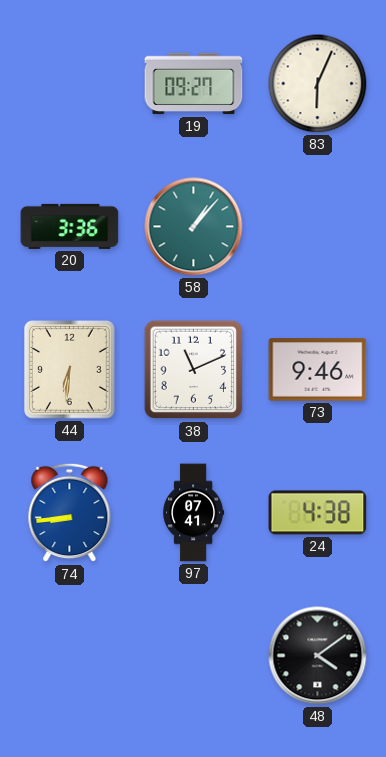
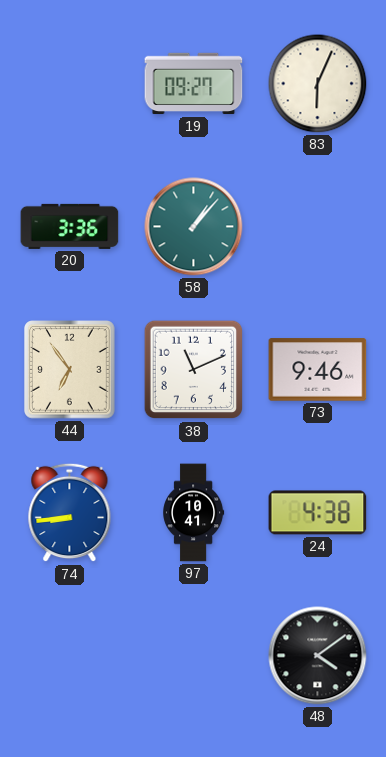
44: 6:31 -> 6:54 (70, 370)
97: 07:41 -> 10:41 (194, 513)
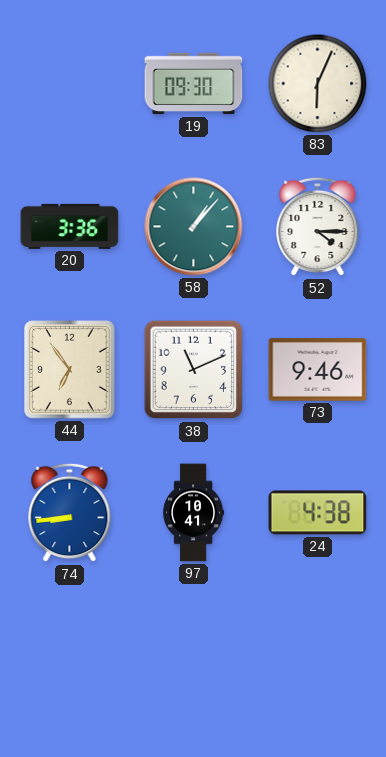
19: 09:27 -> 09:30 (194, 84)
52: none -> 4:15 (318, 227)
48: 4:09 -> none (318, 656)
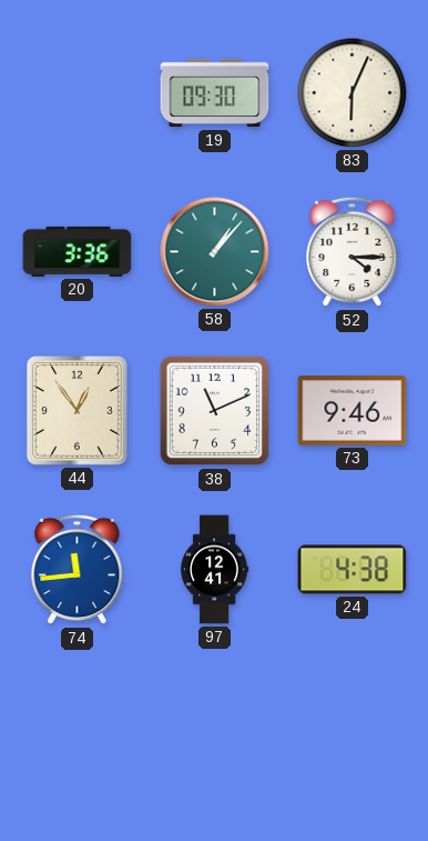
44: 6:54 -> 12:54 (78, 411)
74: 8:44 -> 11:44 (78, 570)
97: 10:41 -> 12:41 (215, 570)
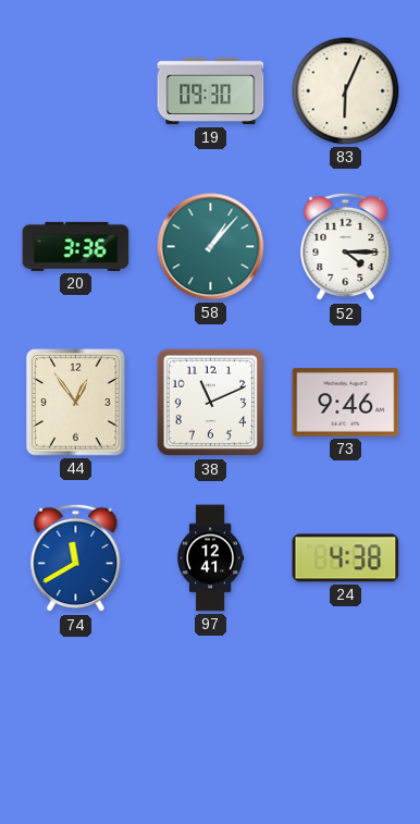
74: 11:44 -> 11:40 (76, 558)
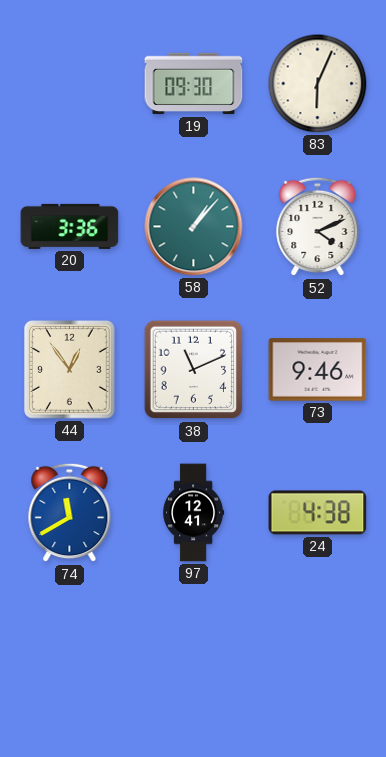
52: 4:15 -> 4:11 (318, 227)
